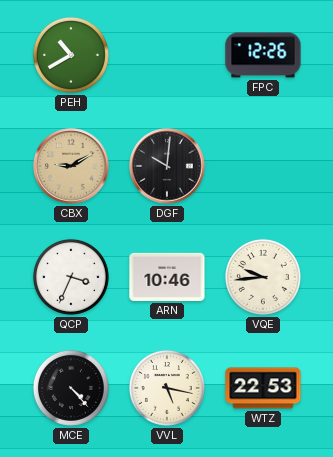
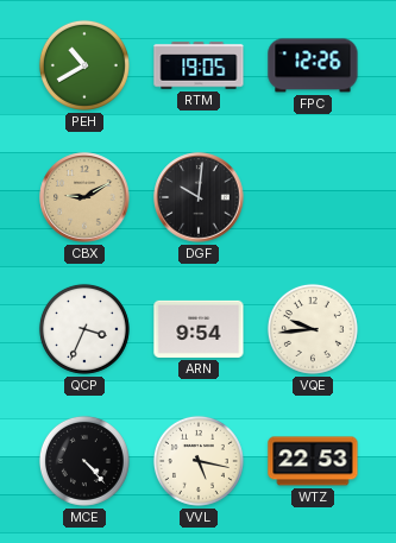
RTM: none -> 19:05 (199, 65)
ARN: 10:46 -> 9:54 (199, 329)
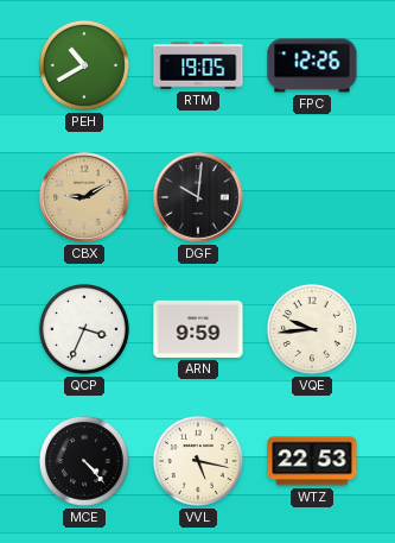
ARN: 9:54 -> 9:59 (198, 329)
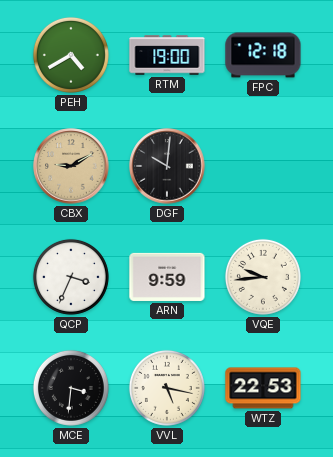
PEH: 10:40 -> 4:40 (71, 55)
RTM: 19:05 -> 19:00 (167, 55)
FPC: 12:26 -> 12:18 (263, 55)
MCE: 4:23 -> 3:31 (71, 388)
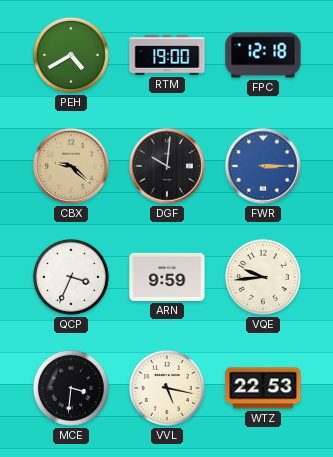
CBX: 9:10 -> 9:22 (71, 166)
FWR: none -> 3:15 (263, 166)
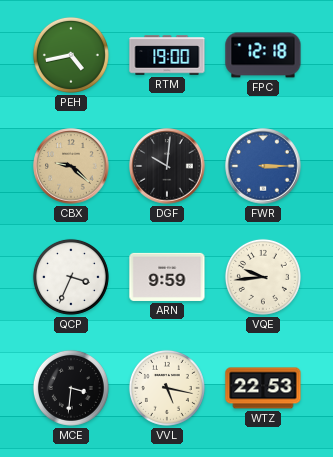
PEH: 4:40 -> 4:43 (71, 55)
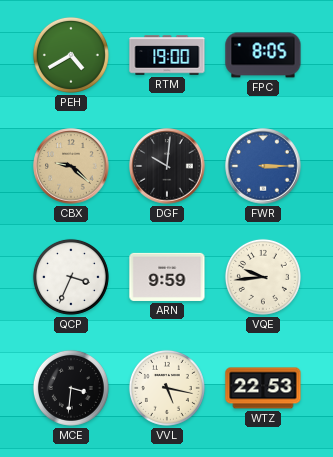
PEH: 4:43 -> 4:40 (71, 55)
FPC: 12:18 -> 8:05 (263, 55)
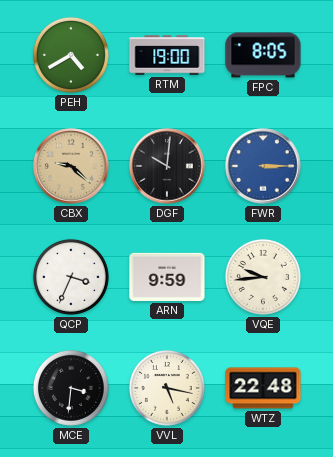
WTZ: 22:53 -> 22:48 (263, 388)
